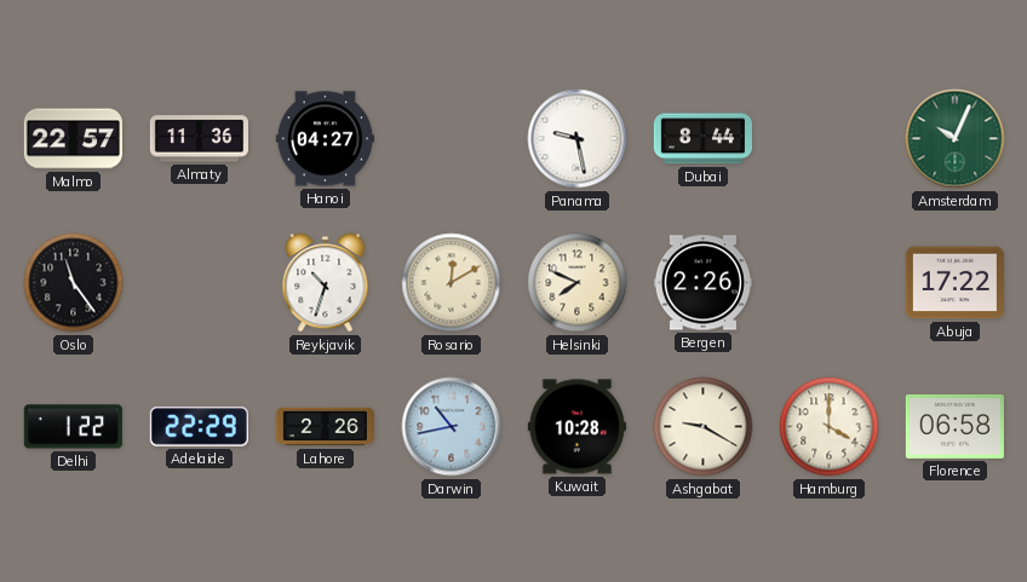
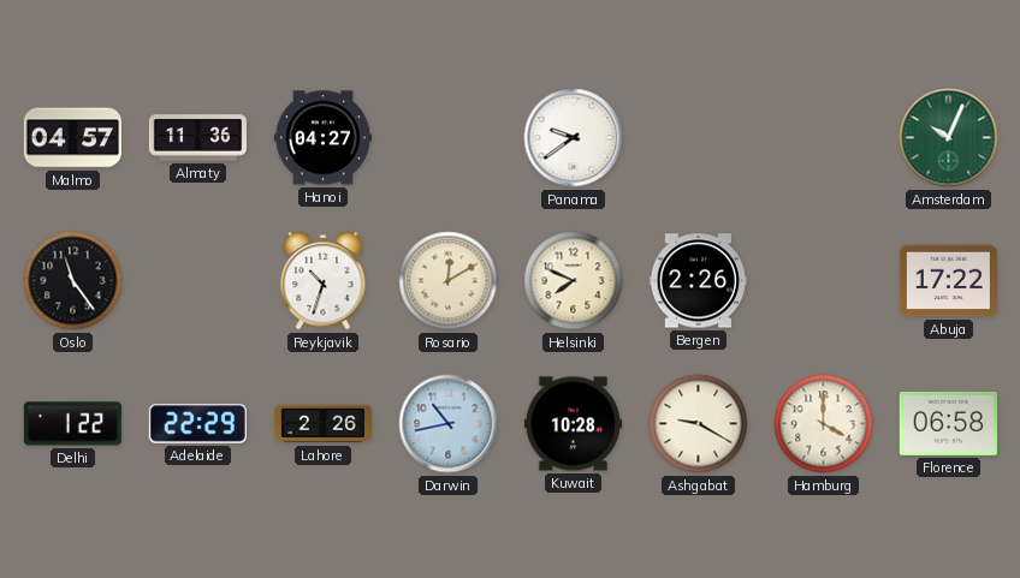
Malmo: 22:57 -> 04:57 (72, 138)
Panama: 9:28 -> 9:39 (574, 138)
Dubai: 8:44 -> none (702, 139)
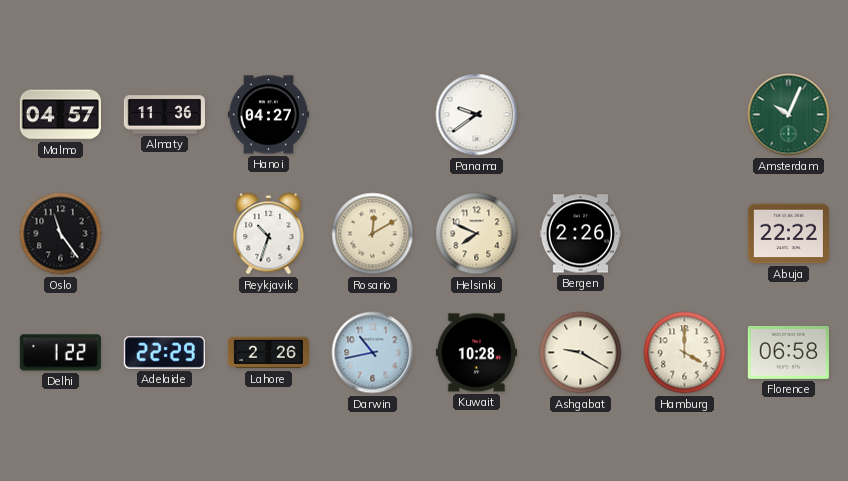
Abuja: 17:22 -> 22:22 (788, 234)
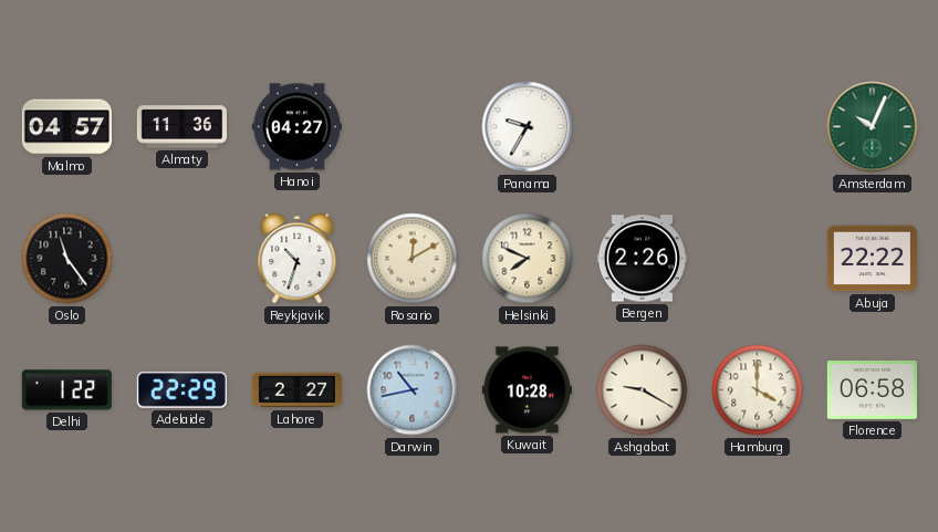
Panama: 9:39 -> 9:35 (528, 127)
Lahore: 2:26 -> 2:27 (296, 390)
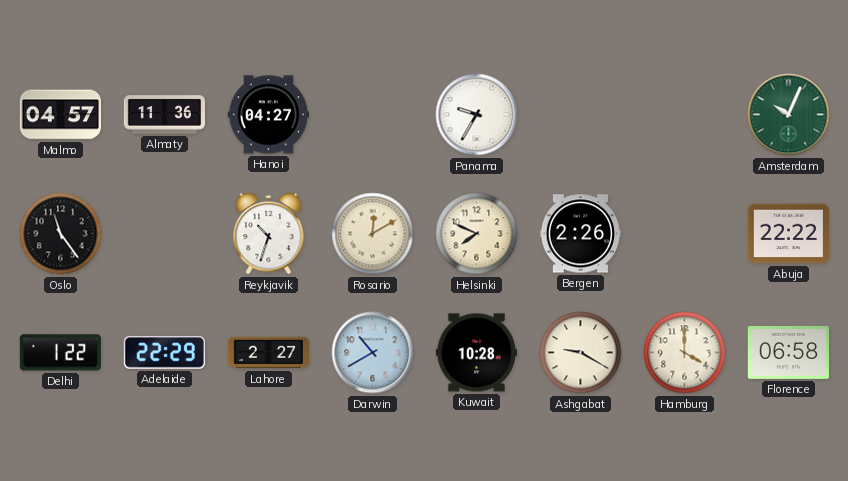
Darwin: 10:43 -> 10:40 (373, 353)
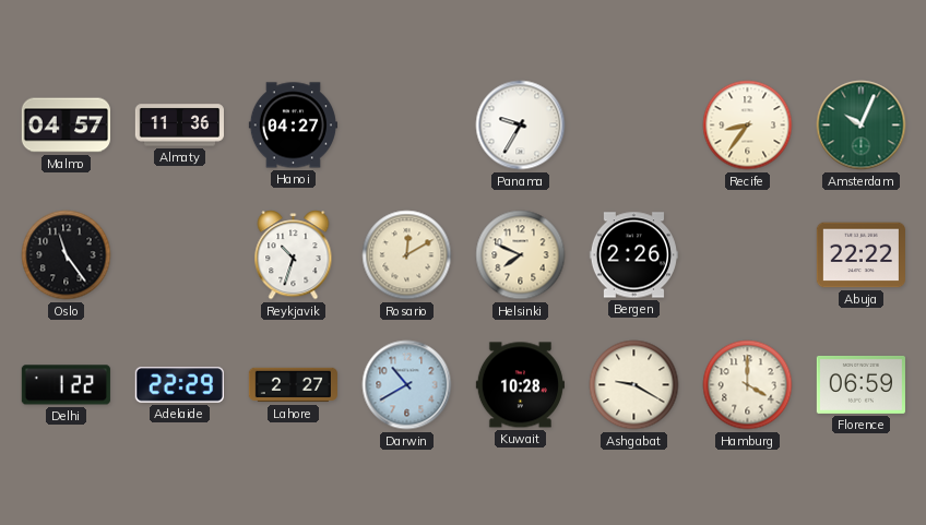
Recife: none -> 8:36 (748, 126)
Florence: 06:58 -> 06:59 (860, 384)
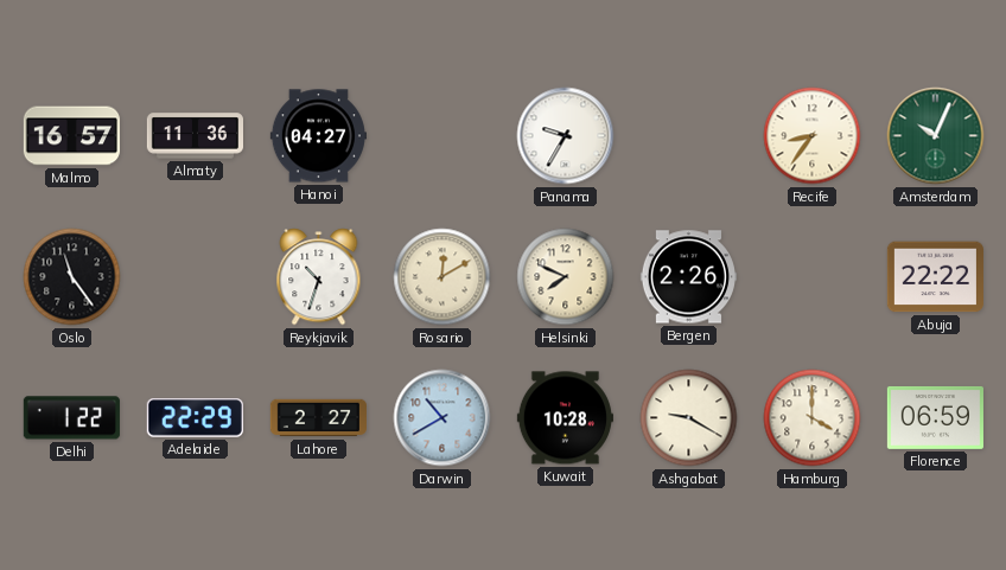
Malmo: 04:57 -> 16:57 (71, 136)
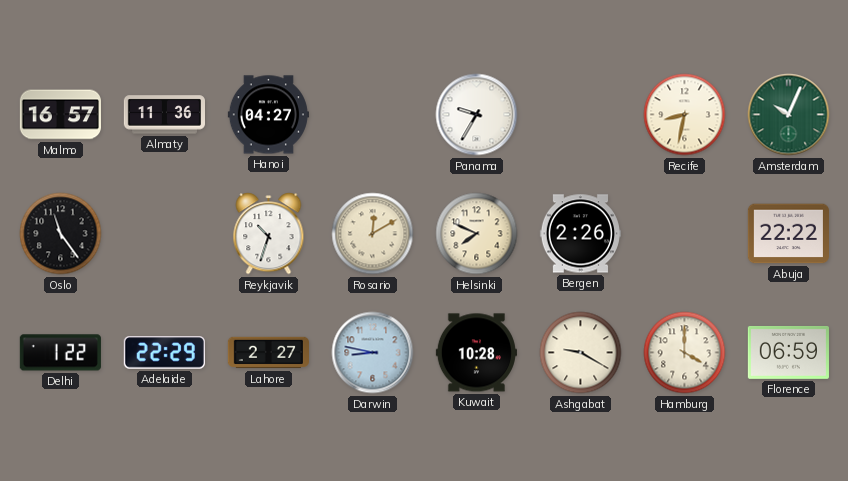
Recife: 8:36 -> 8:32 (685, 115)
Darwin: 10:40 -> 8:47 (373, 353)
